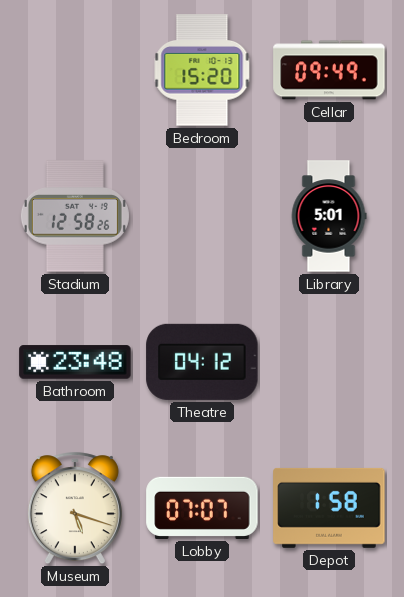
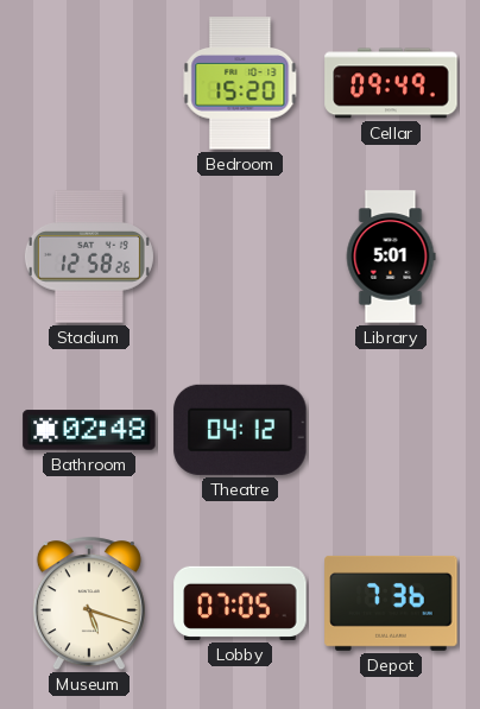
Bathroom: 23:48 -> 02:48 (89, 430)
Lobby: 07:07 -> 07:05 (240, 603)
Depot: 1:58 -> 7:36 (391, 603)
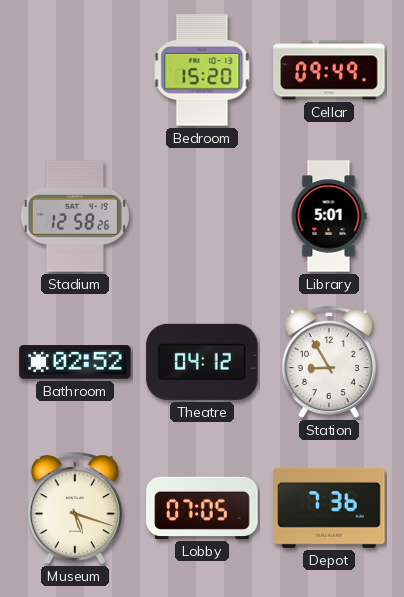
Bathroom: 02:48 -> 02:52 (75, 362)
Station: none -> 8:55 (329, 363)
